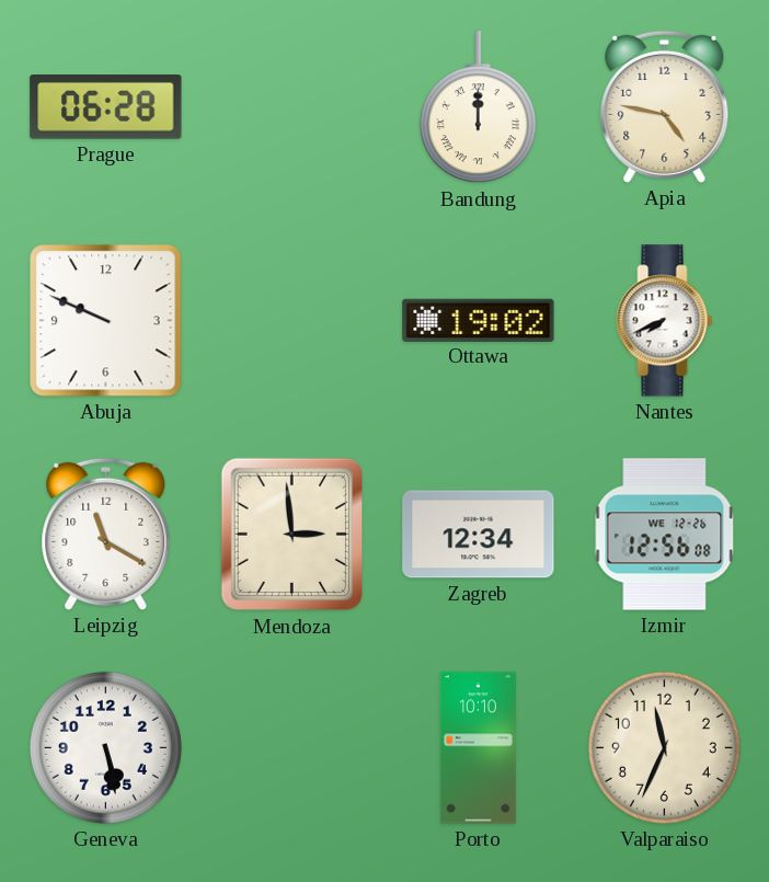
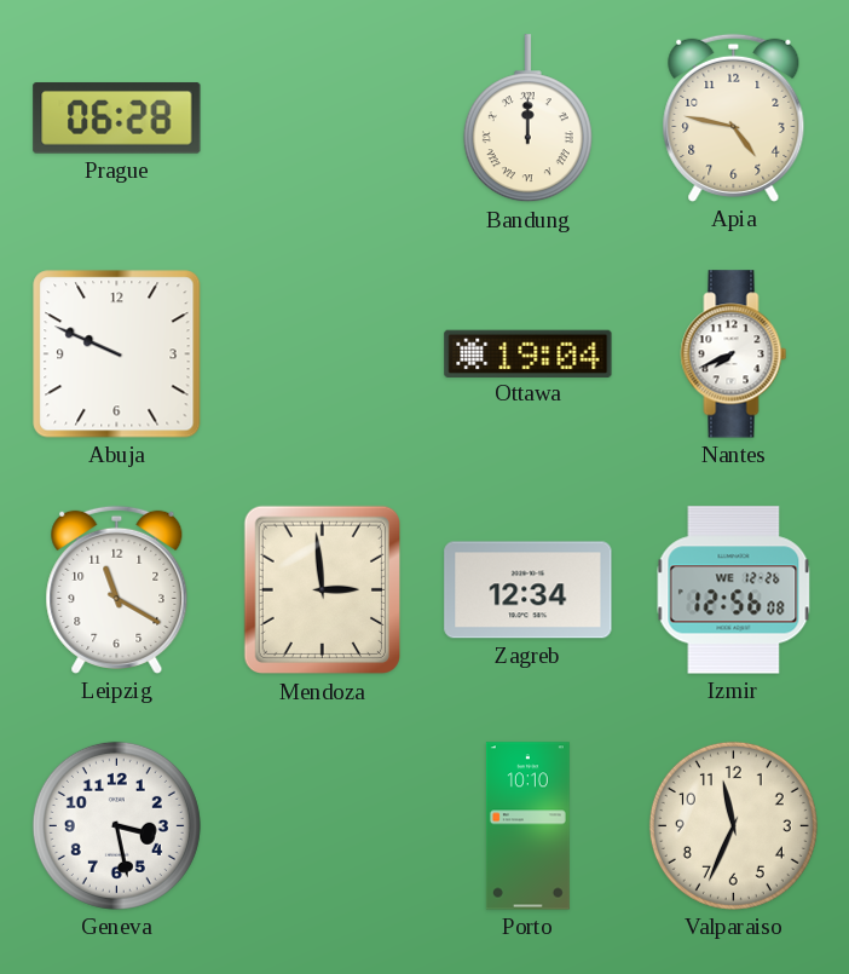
Ottawa: 19:02 -> 19:04 (529, 353)
Geneva: 5:28 -> 3:28 (116, 825)
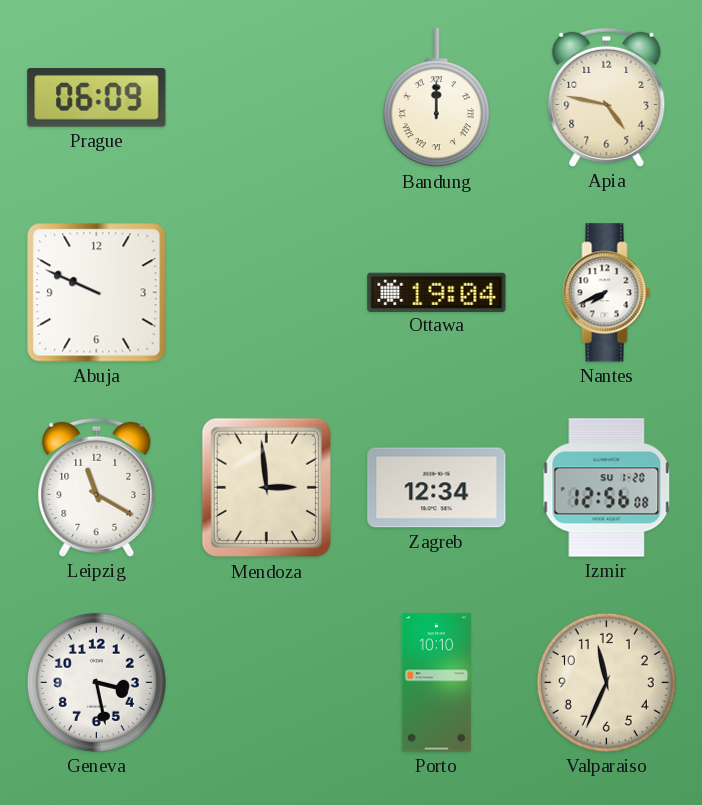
Prague: 06:28 -> 06:09 (97, 98)
Izmir date: WE 12-26 -> SU 1-20 (607, 488)
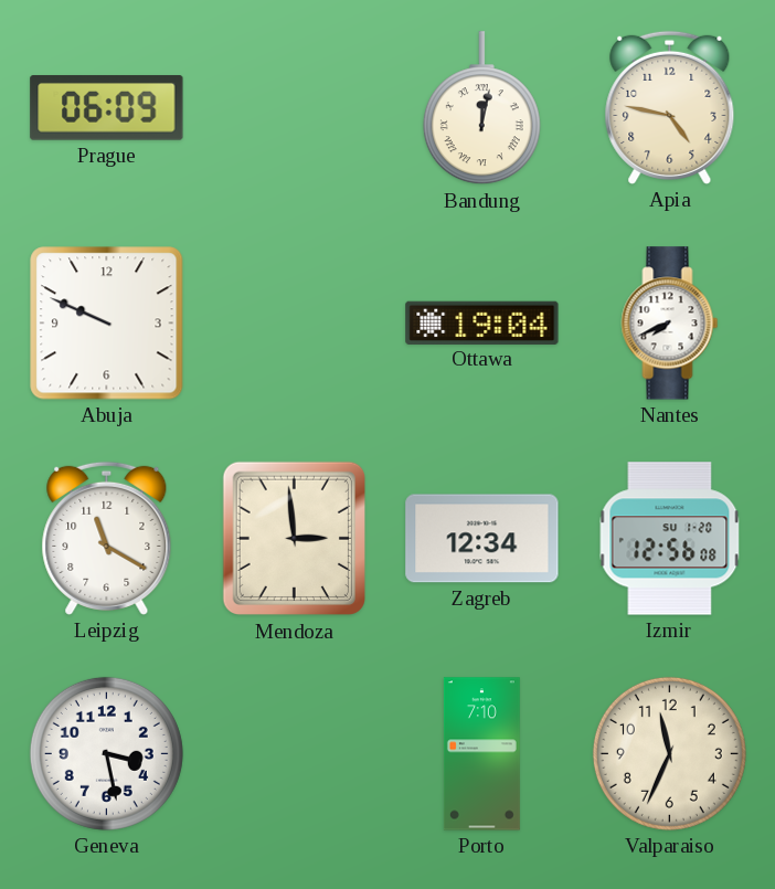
Bandung: 12:00 -> 12:02 (481, 108)
Porto: 10:10 -> 7:10 (481, 754)
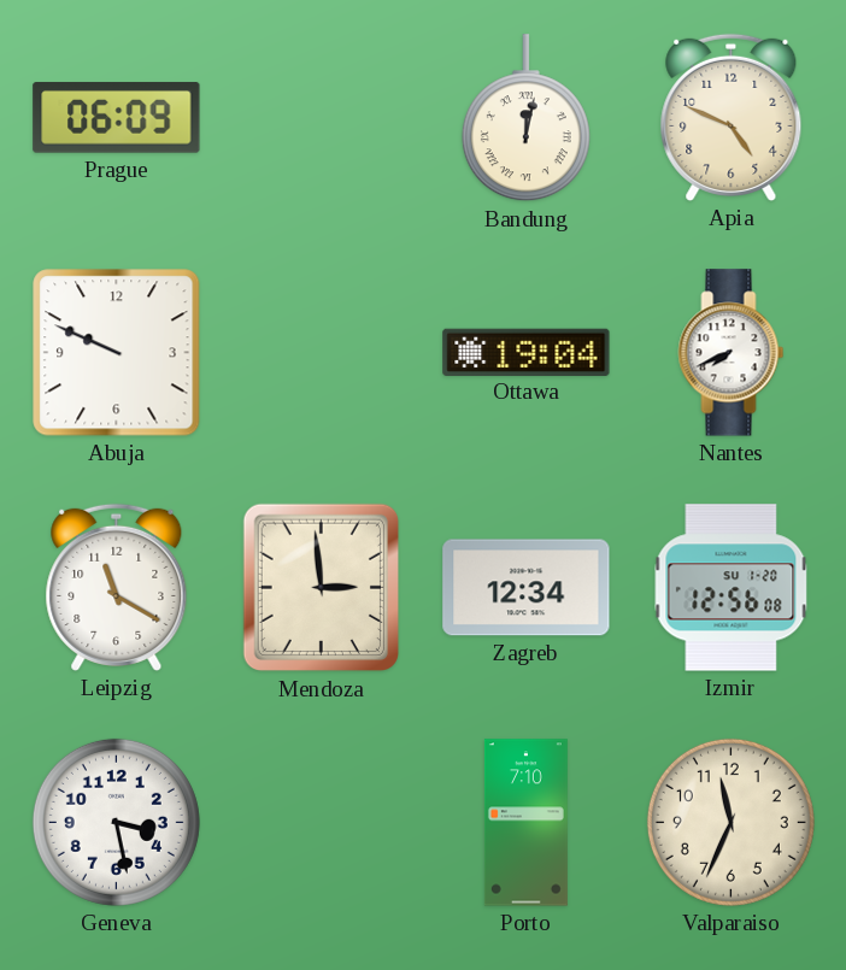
Apia: 4:47 -> 4:49 (732, 117)
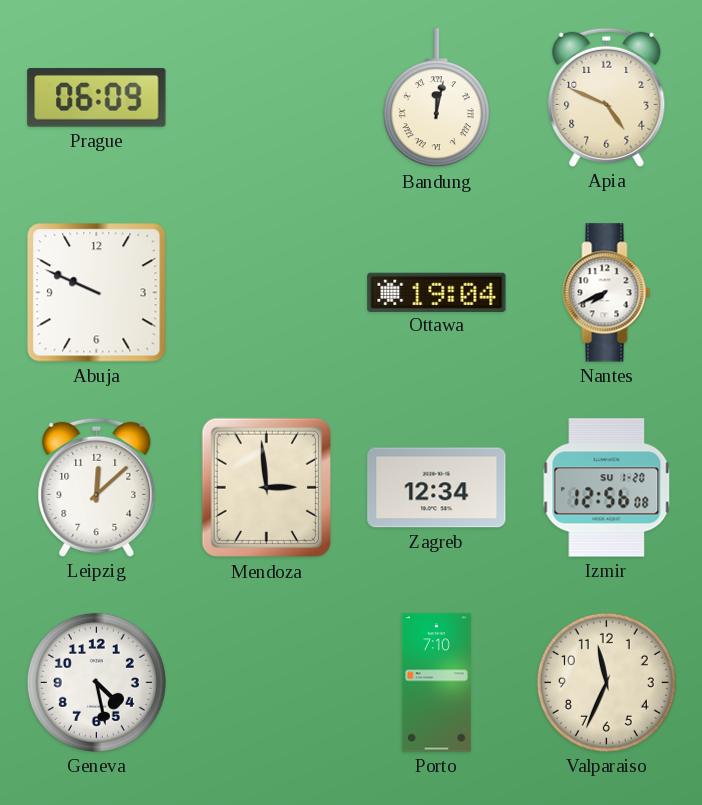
Leipzig: 11:20 -> 12:08 (97, 487)
Geneva: 3:28 -> 4:28 (96, 682)
